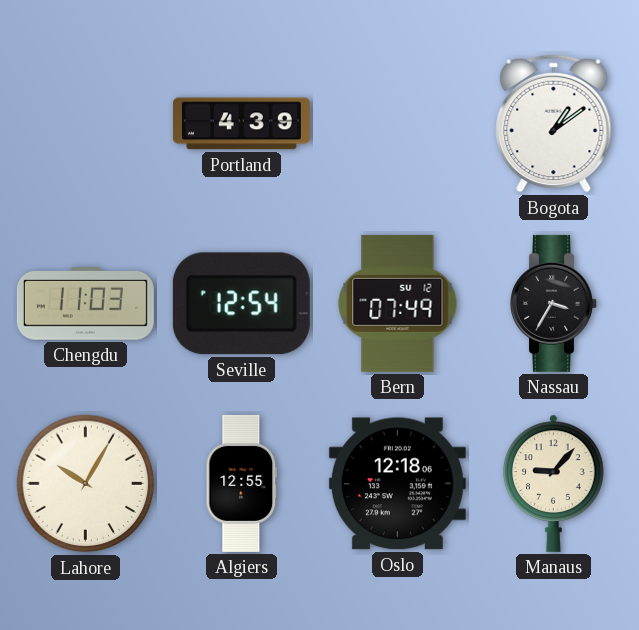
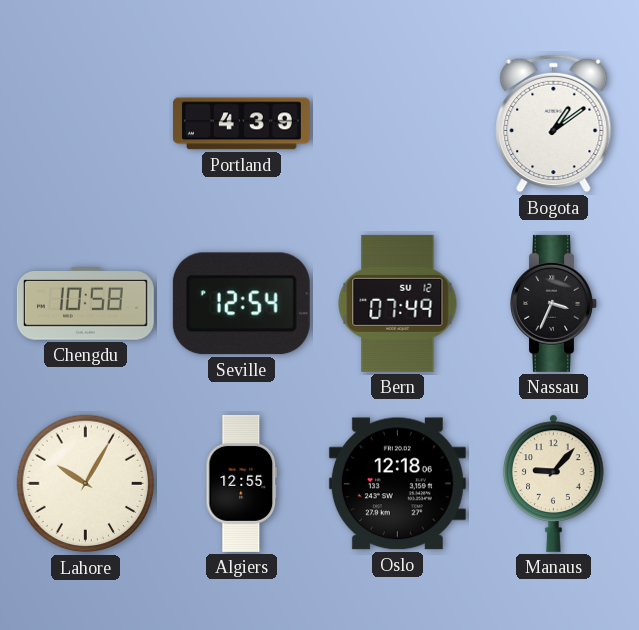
Chengdu: 11:03 -> 10:58 (85, 304)
Nassau: 3:35 -> 3:34 (554, 303)
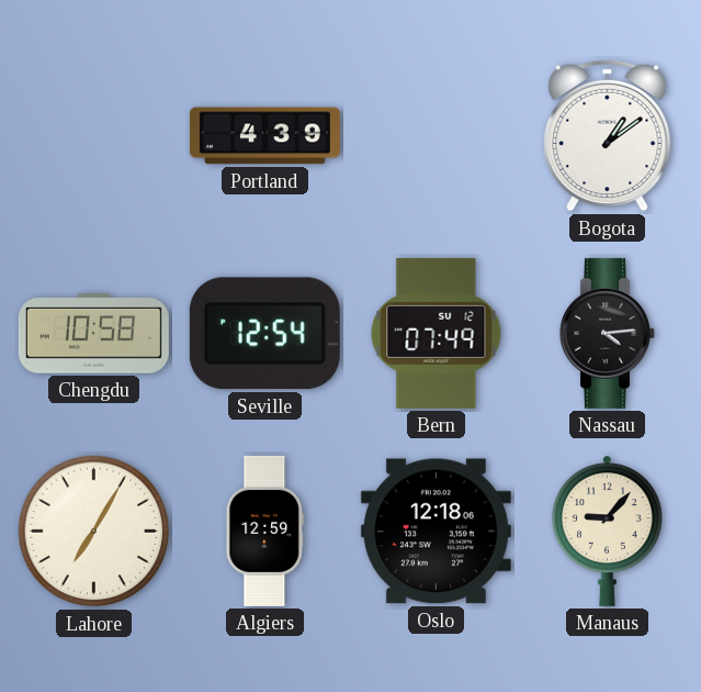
Nassau: 3:34 -> 4:14 (608, 333)
Lahore: 10:05 -> 7:05 (94, 532)
Algiers: 12:55 -> 12:59 (265, 531)
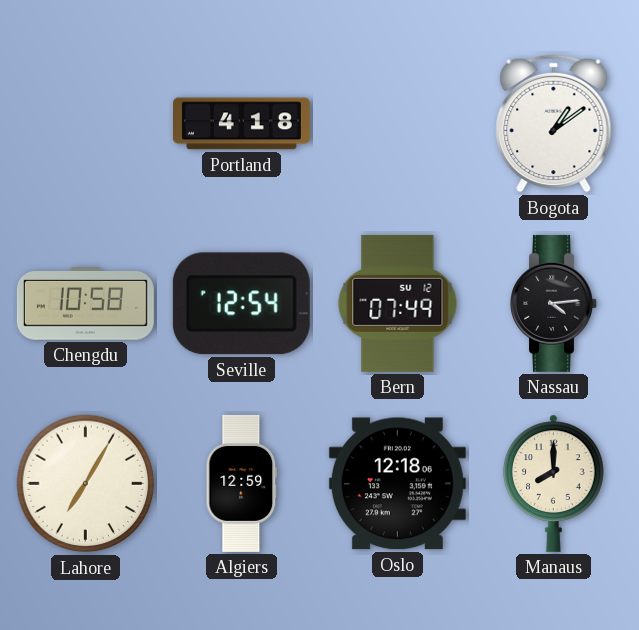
Portland: 4:39 -> 4:18 (241, 124)
Manaus: 9:07 -> 8:00 (554, 483)
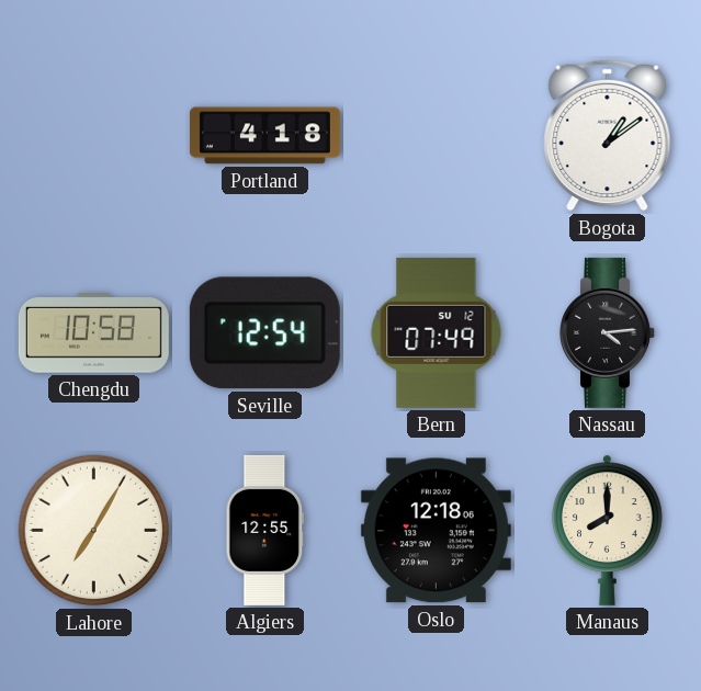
Algiers: 12:59 -> 12:55 (265, 530)
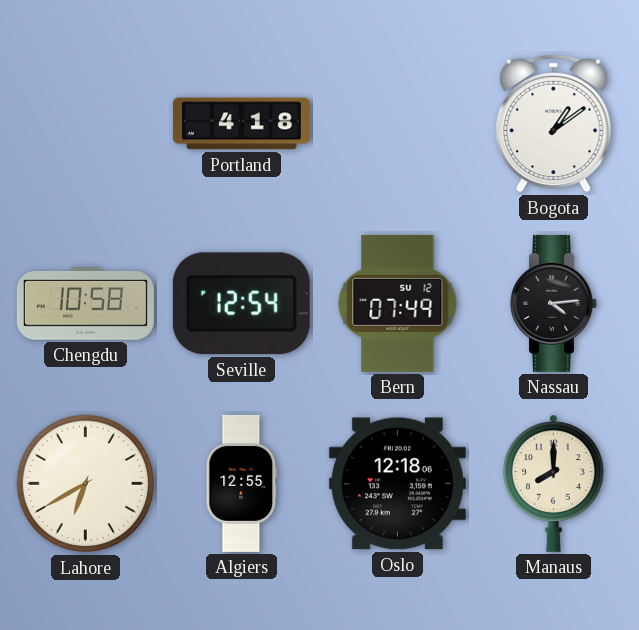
Lahore: 7:05 -> 6:40 (86, 484)
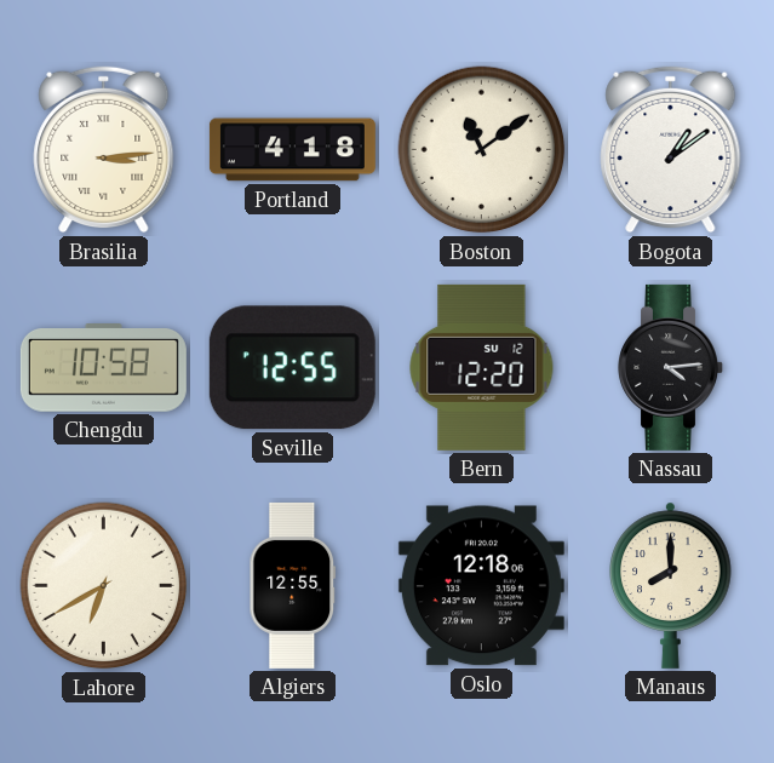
Brasilia: none -> 3:14 (104, 150)
Boston: none -> 11:09 (482, 150)
Seville: 12:54 -> 12:55 (292, 368)
Bern: 07:49 -> 12:20 (482, 367)
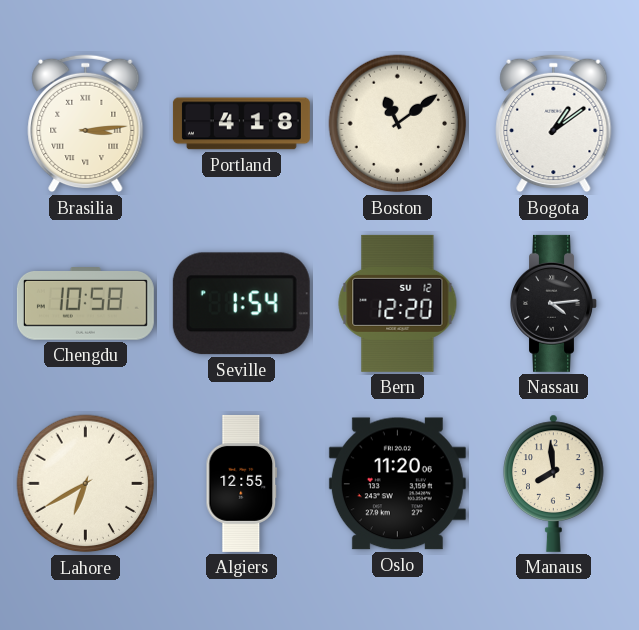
Seville: 12:55 -> 1:54 (241, 304)
Oslo: 12:18 -> 11:20 (397, 484)
Manaus: 8:00 -> 7:59 (554, 483)
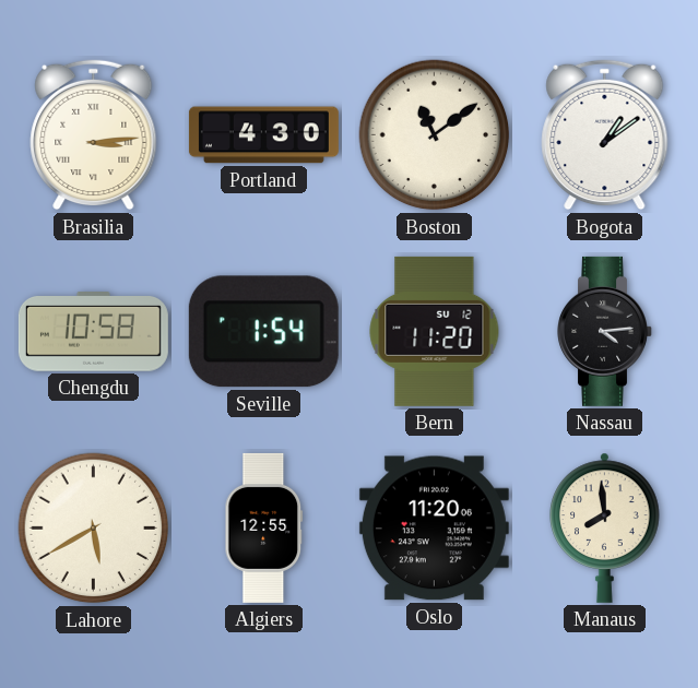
Portland: 4:18 -> 4:30 (263, 135)
Bern: 12:20 -> 11:20 (435, 331)
Lahore: 6:40 -> 5:40 (94, 529)
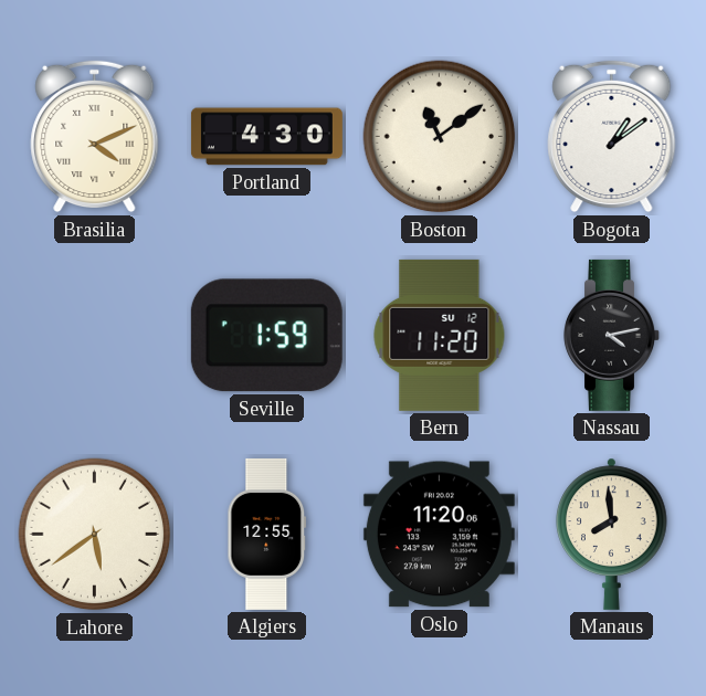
Brasilia: 3:14 -> 4:11 (95, 137)
Chengdu: 10:58 -> none (93, 332)
Seville: 1:54 -> 1:59 (266, 336)
Nassau: 4:14 -> 4:13 (612, 335)
Lahore: 5:40 -> 5:39 (95, 535)
